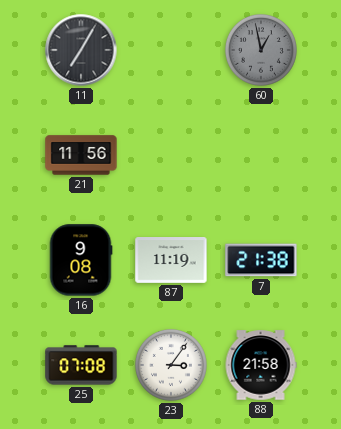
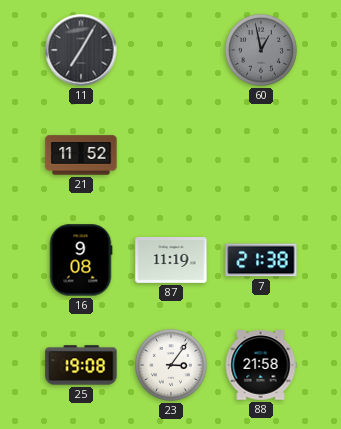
21: 11:56 -> 11:52 (81, 155)
25: 07:08 -> 19:08 (81, 365)
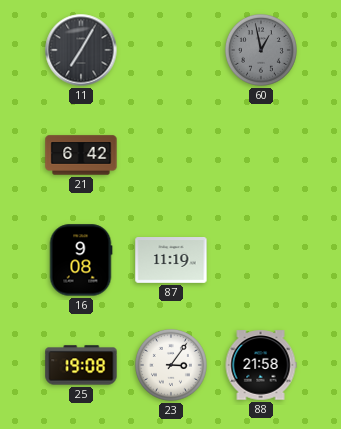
21: 11:52 -> 6:42 (81, 155)
7: 21:38 -> none (261, 260)
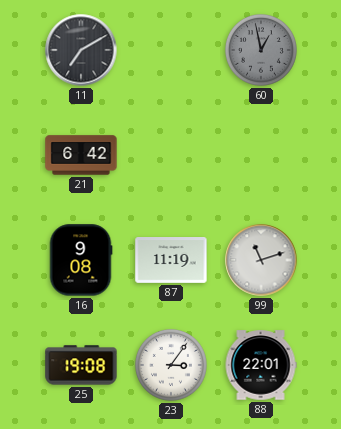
11: 7:05 -> 7:10 (81, 50)
99: none -> 11:12 (261, 260)
88: 21:58 -> 22:01 (261, 365)
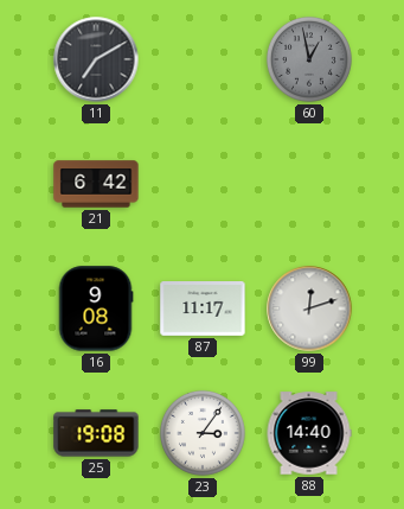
87: 11:19 -> 11:17 (203, 310)
99: 11:12 -> 12:12 (309, 308)
88: 22:01 -> 14:40 (309, 433)
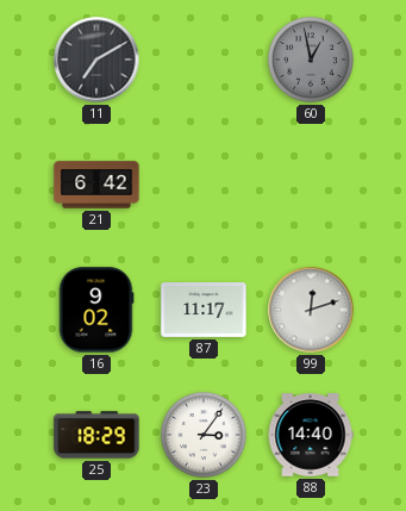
16: 9:08 -> 9:02 (96, 310)
25: 19:08 -> 18:29 (96, 435)
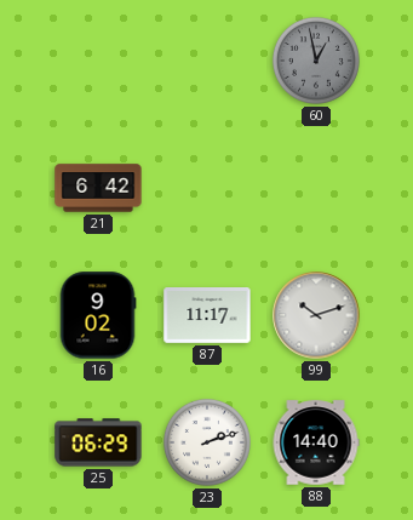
11: 7:10 -> none (96, 60)
99: 12:12 -> 10:12 (316, 315)
25: 18:29 -> 06:29 (98, 442)
23: 3:06 -> 2:12 (207, 442)
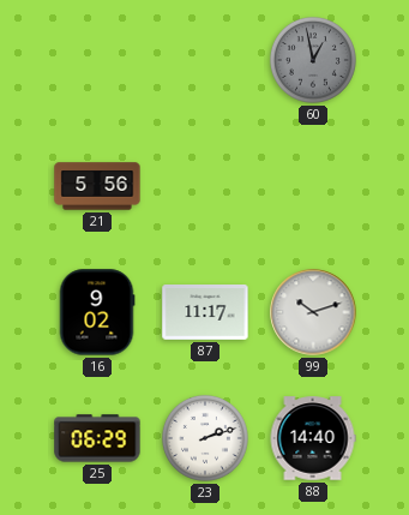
21: 6:42 -> 5:56 (97, 186)
